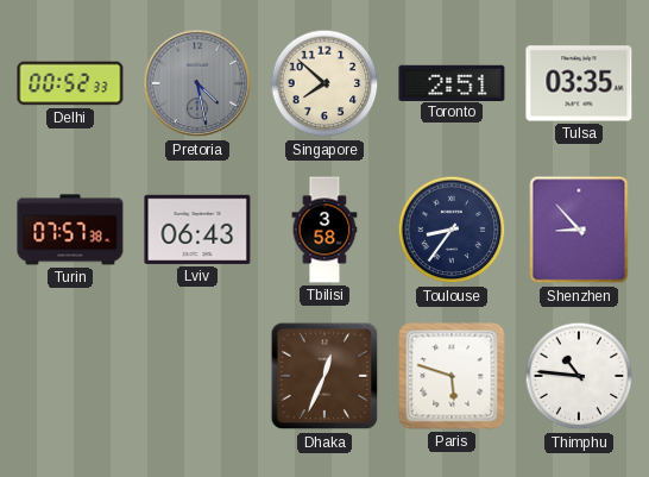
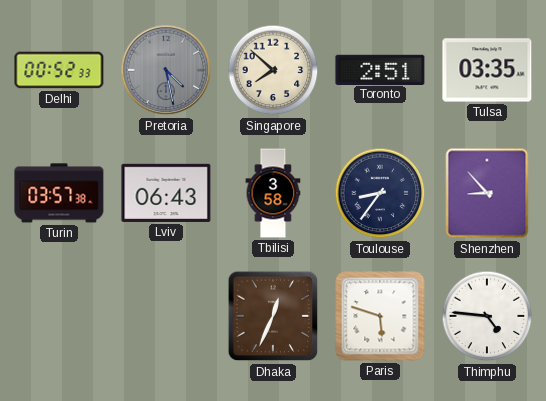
Turin: 07:57 -> 03:57 (59, 193)
Thimphu: 10:46 -> 4:46 (487, 316)
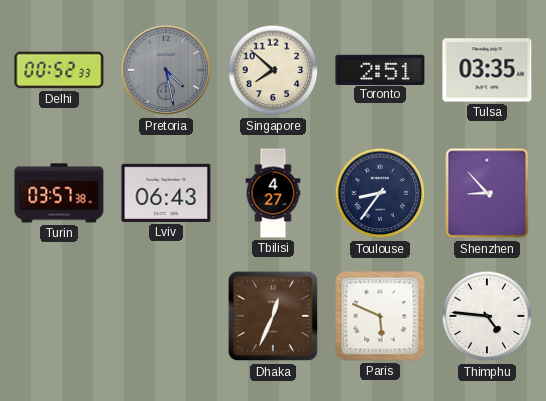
Tbilisi: 3:58 -> 4:27 (273, 193)
Paris: 5:48 -> 5:49 (380, 316)
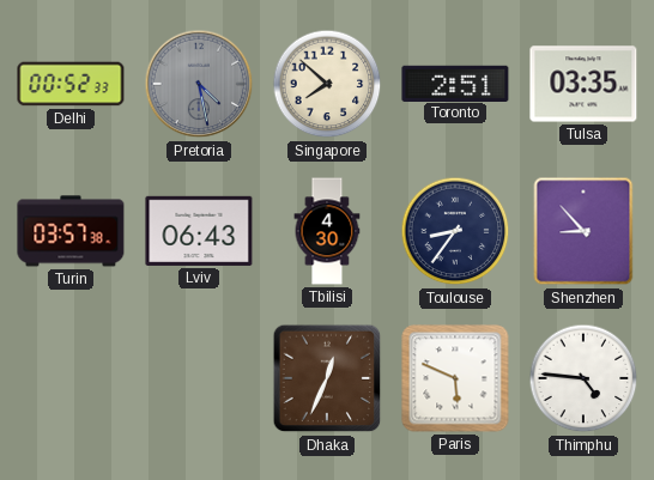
Tbilisi: 4:27 -> 4:30 (327, 231)
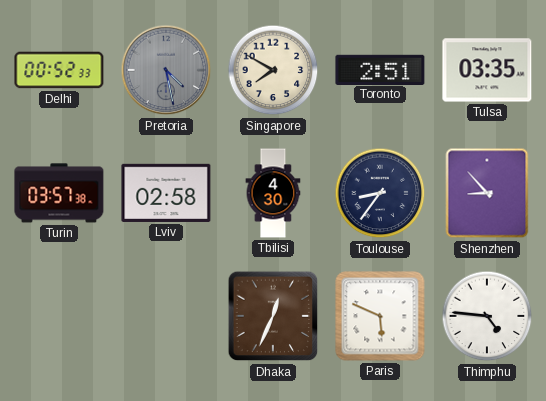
Singapore: 7:52 -> 7:50 (273, 70)
Lviv: 06:43 -> 02:58 (166, 193)
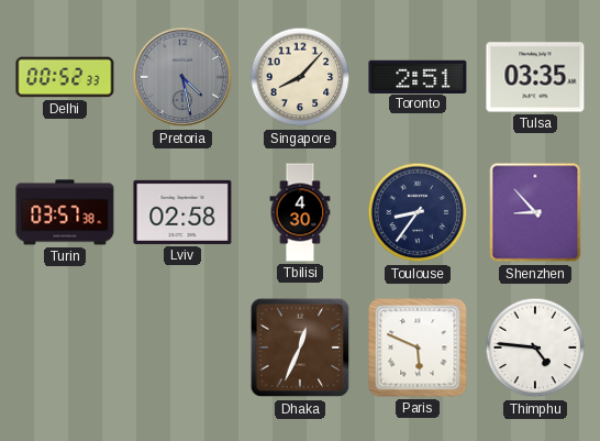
Singapore: 7:50 -> 8:07 (300, 77)
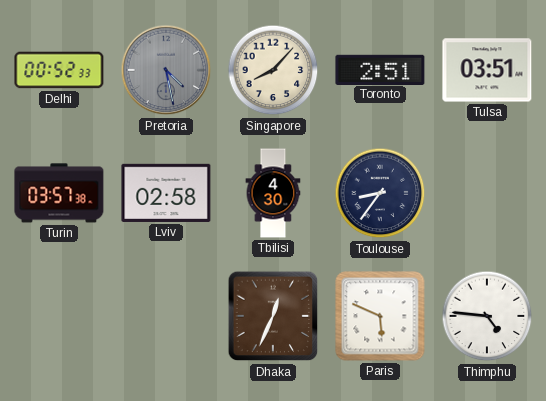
Tulsa: 03:35 -> 03:51 (487, 70)
Shenzhen: 8:53 -> none (535, 212)
